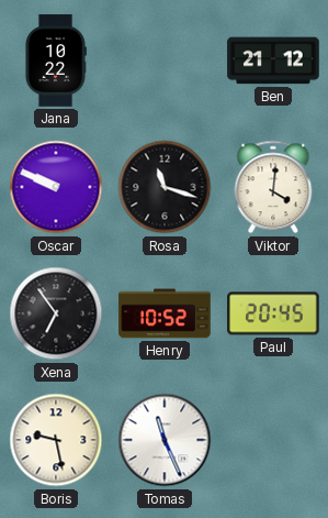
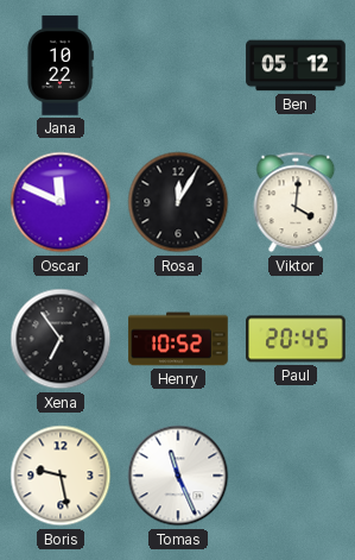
Ben: 21:12 -> 05:12 (296, 65)
Oscar: 9:49 -> 11:49 (61, 202)
Rosa: 11:18 -> 12:05 (178, 202)
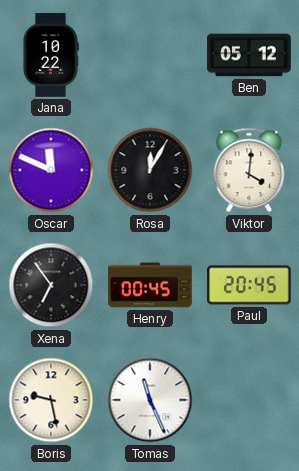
Henry: 10:52 -> 00:45 (150, 285)
